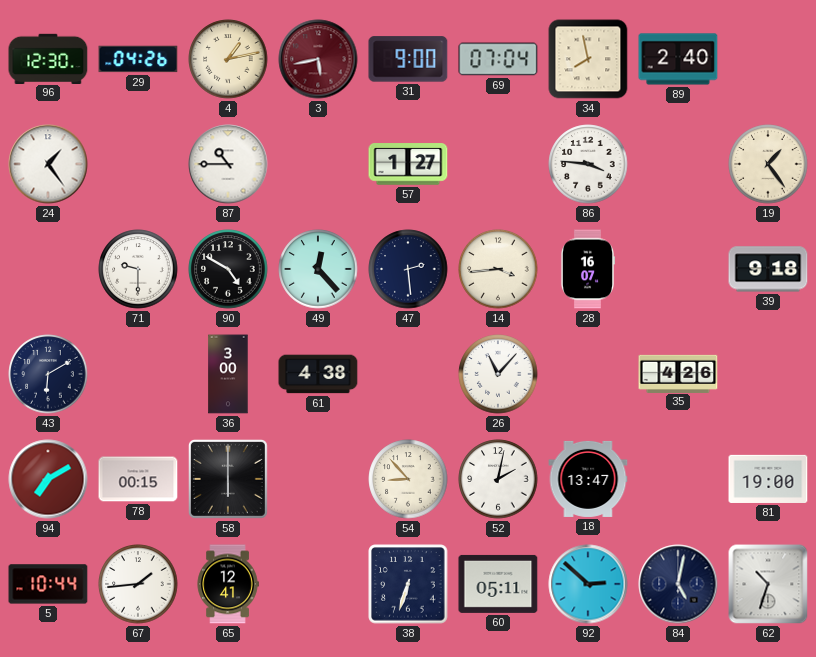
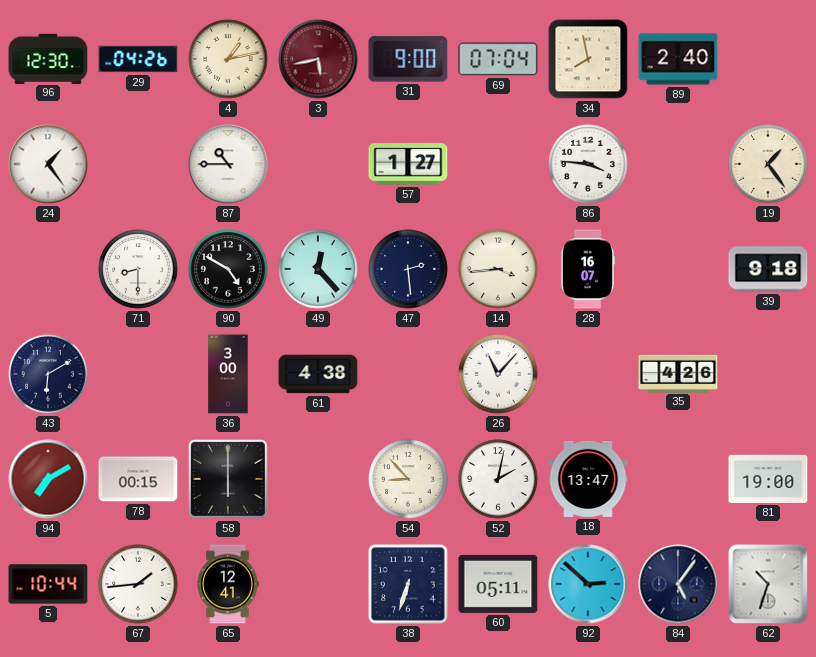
71: 9:30 -> 8:30 (138, 269)
84: 5:02 -> 5:06 (678, 584)
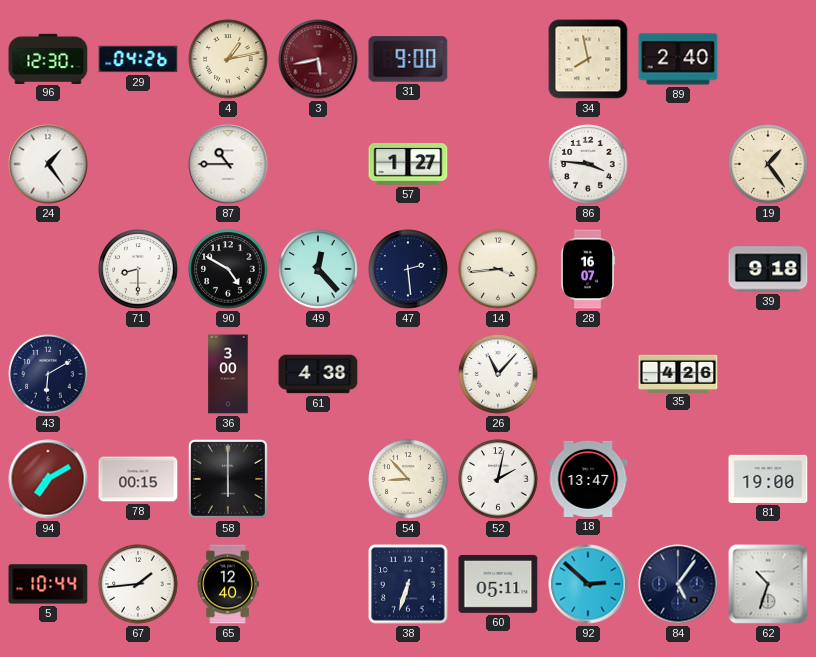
69: 07:04 -> none (498, 59)
65: 12:41 -> 12:40 (228, 584)
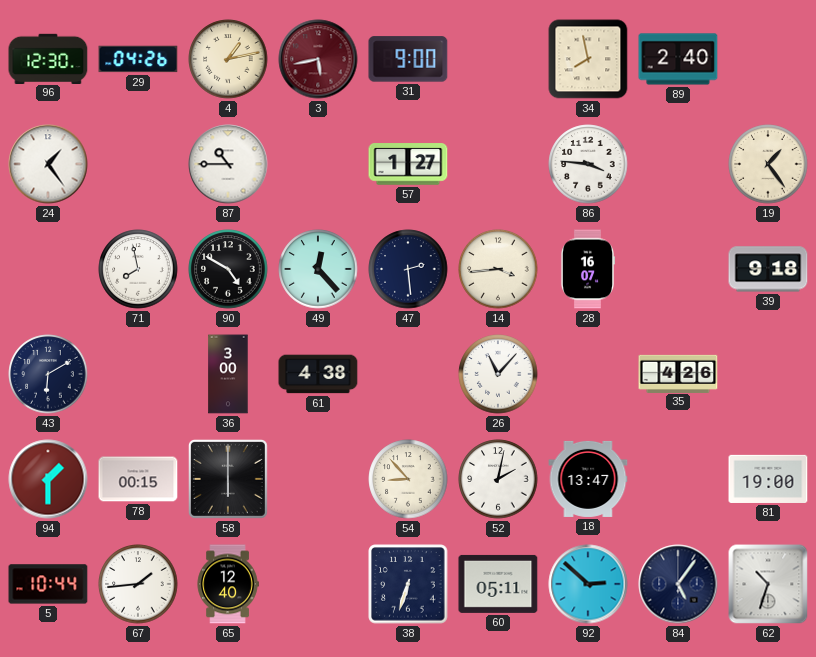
71: 8:30 -> 7:58 (138, 269)
94: 7:10 -> 1:30 (48, 479)
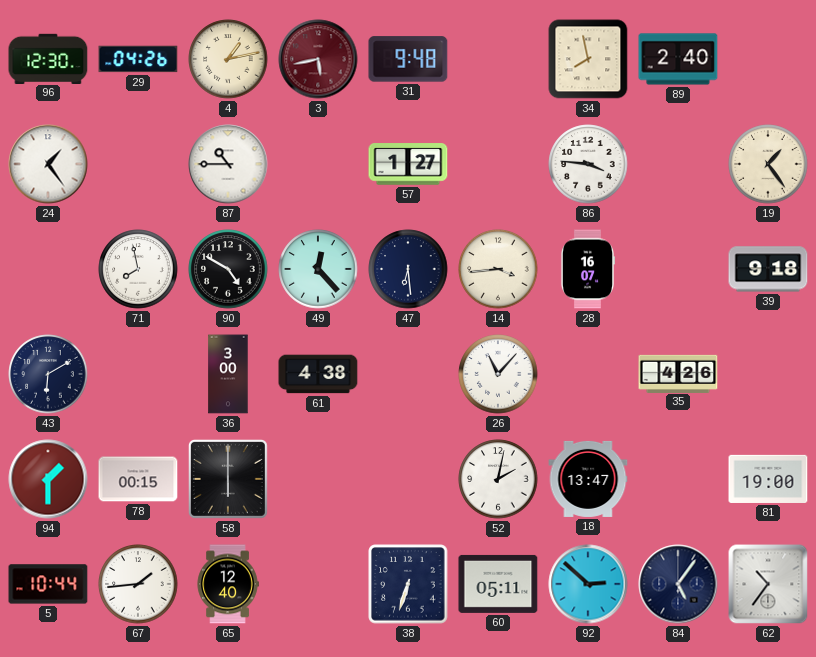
31: 9:00 -> 9:48 (408, 59)
47: 2:29 -> 6:29 (408, 269)
54: 8:53 -> none (408, 479)
62: 10:33 -> 10:36 (768, 584)
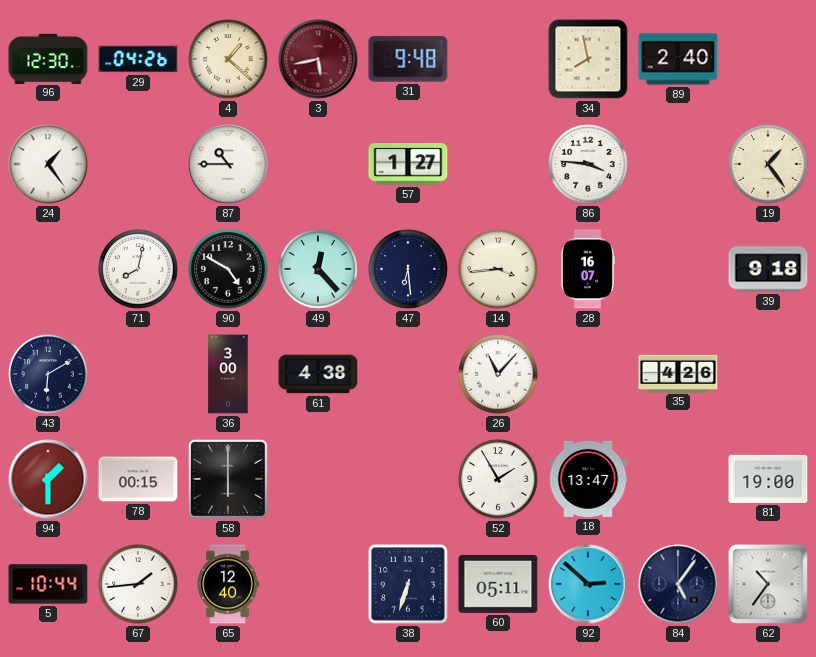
4: 1:13 -> 1:22 (228, 59)
71: 7:58 -> 8:02 (138, 269)
52: 2:02 -> 1:55 (498, 479)
